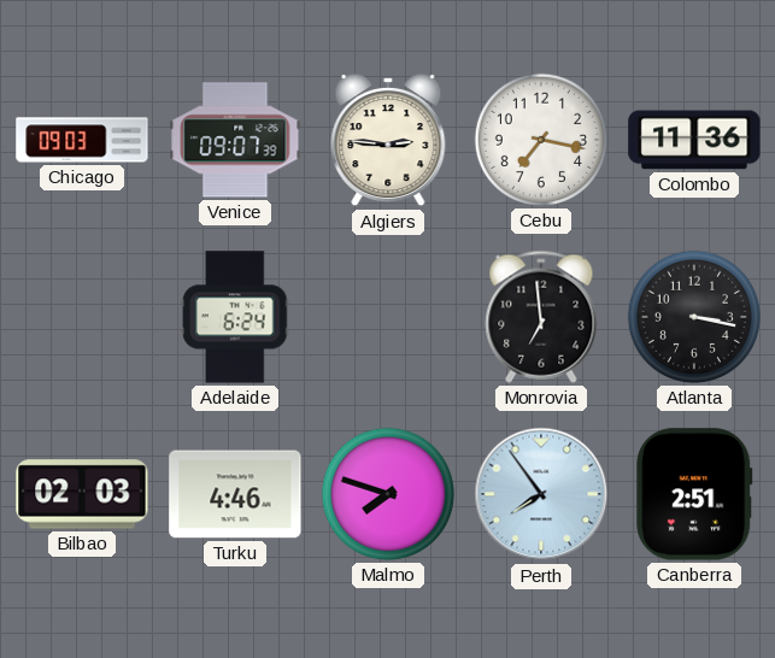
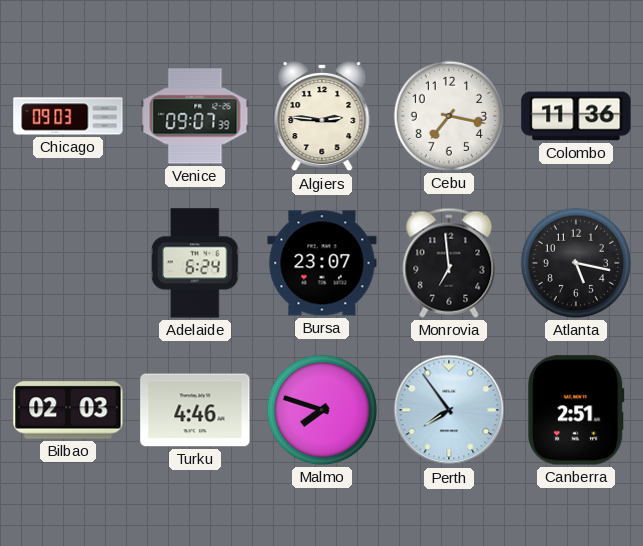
Bursa: none -> 23:07 (322, 263)
Atlanta: 3:17 -> 5:17 (576, 263)
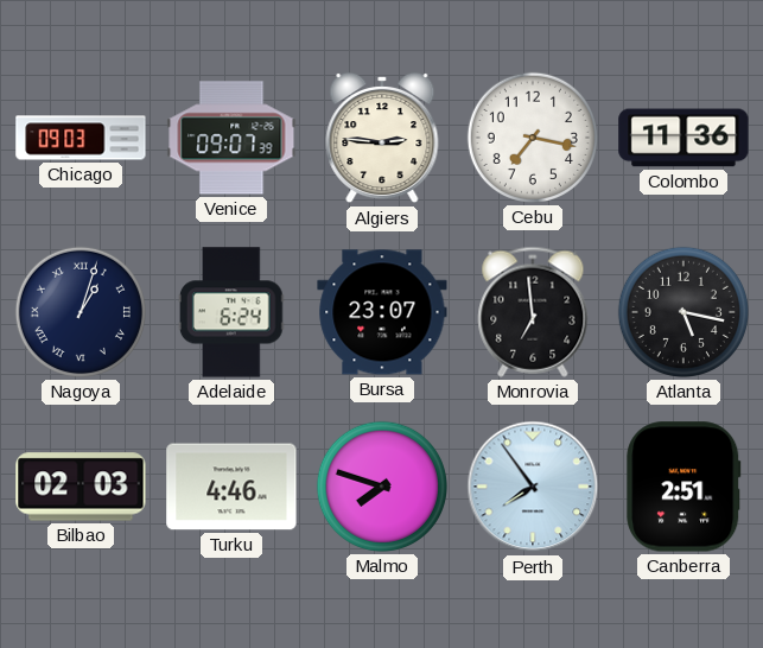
Nagoya: none -> 1:03 (81, 312)
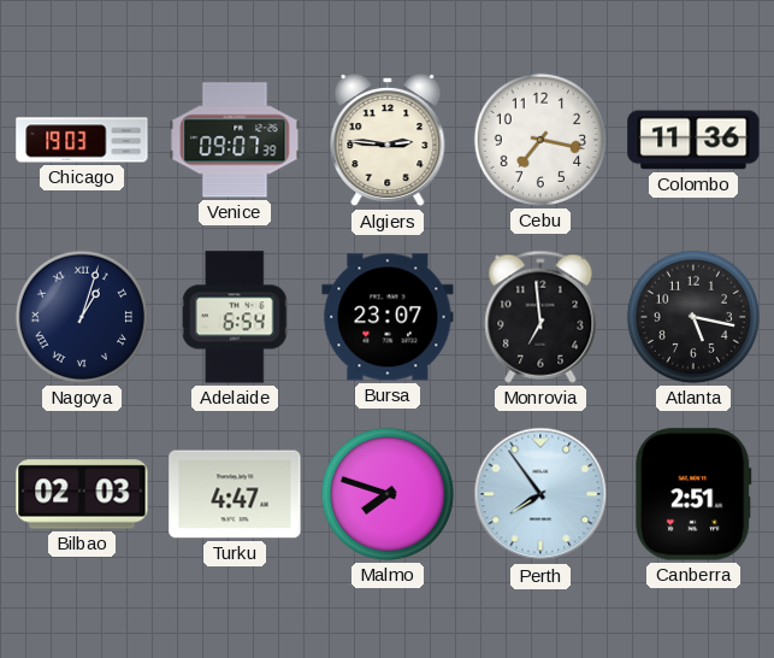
Chicago: 09:03 -> 19:03 (82, 140)
Adelaide: 6:24 -> 6:54 (235, 317)
Turku: 4:46 -> 4:47 (235, 494)
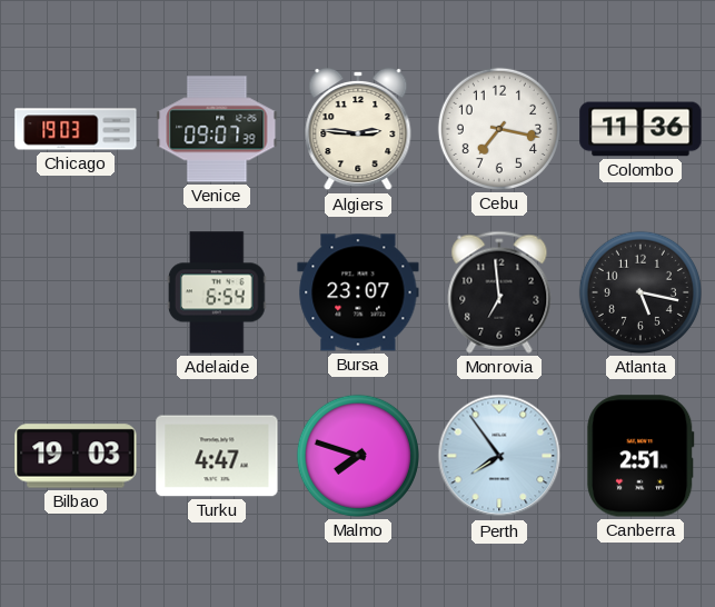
Nagoya: 1:03 -> none (82, 317)
Bilbao: 02:03 -> 19:03 (76, 456)
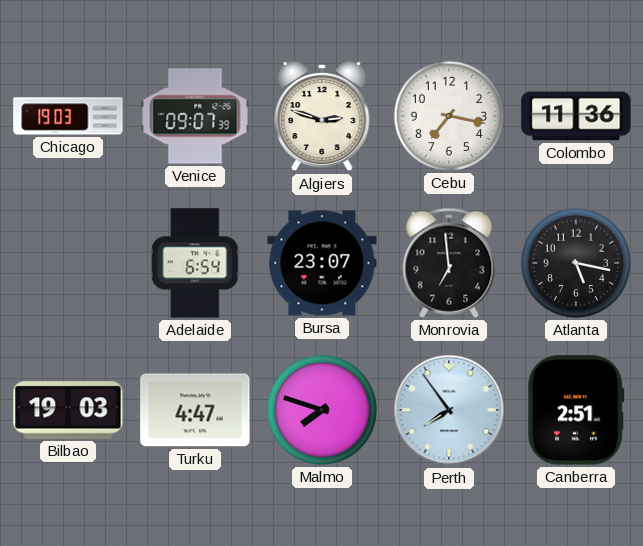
Algiers: 2:46 -> 2:48 (322, 116)
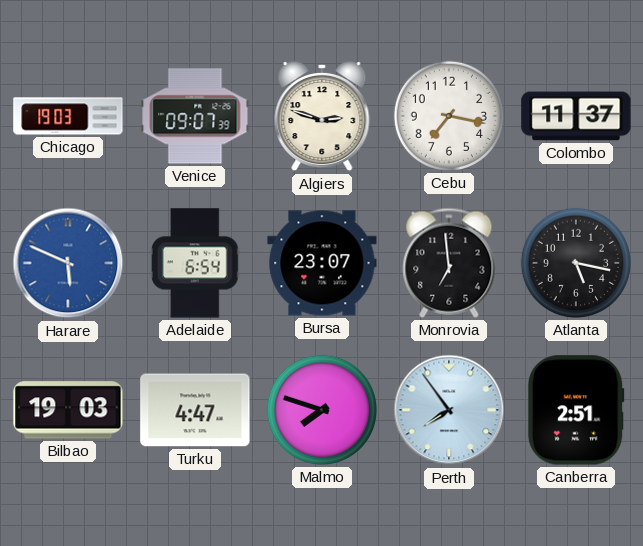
Colombo: 11:36 -> 11:37 (576, 116)
Harare: none -> 5:49 (68, 263)
